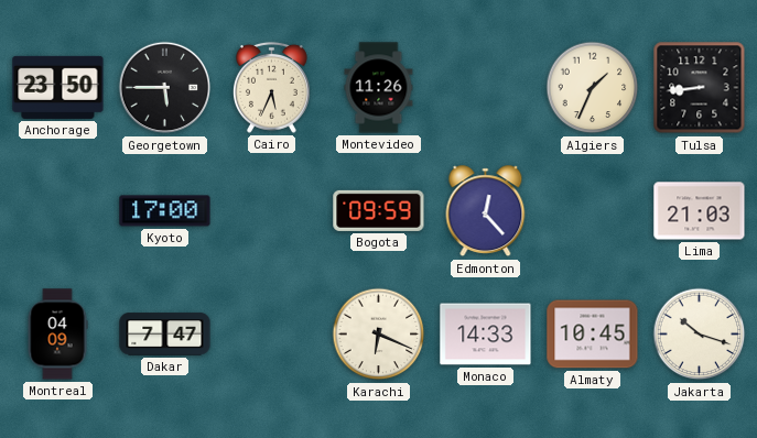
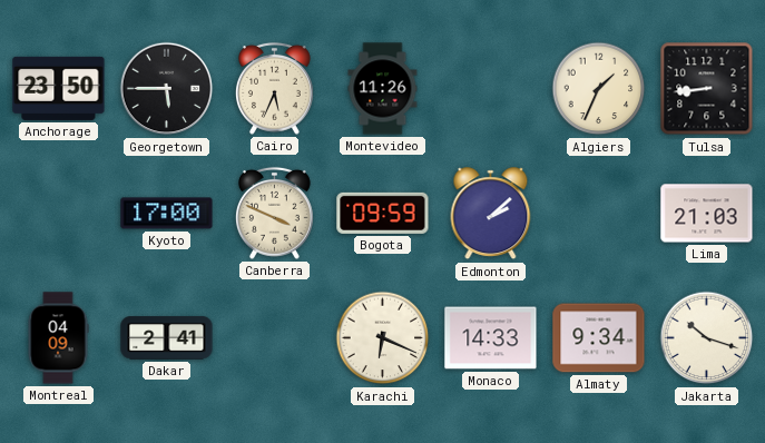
Canberra: none -> 3:49 (274, 213)
Edmonton: 12:23 -> 2:08 (491, 214)
Dakar: 7:47 -> 2:41 (167, 338)
Almaty: 10:45 -> 9:34 (599, 338)
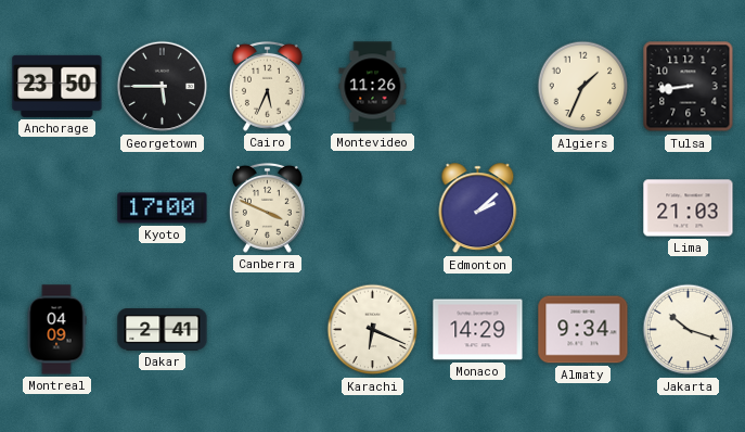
Bogota: 09:59 -> none (383, 213)
Monaco: 14:33 -> 14:29 (478, 330)
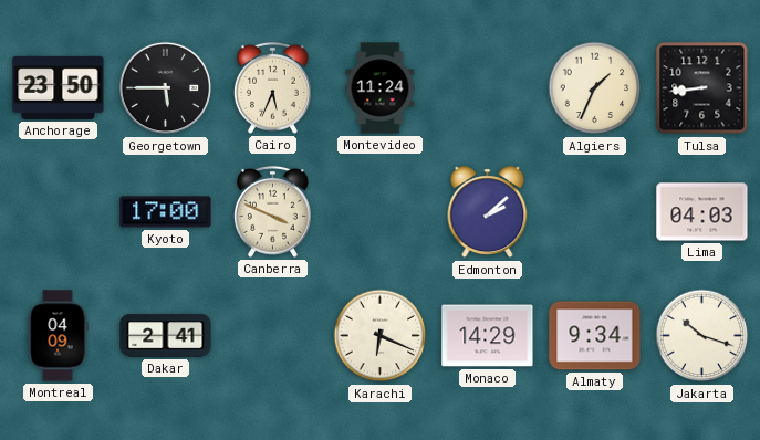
Montevideo: 11:26 -> 11:24 (381, 88)
Lima: 21:03 -> 04:03 (702, 212)
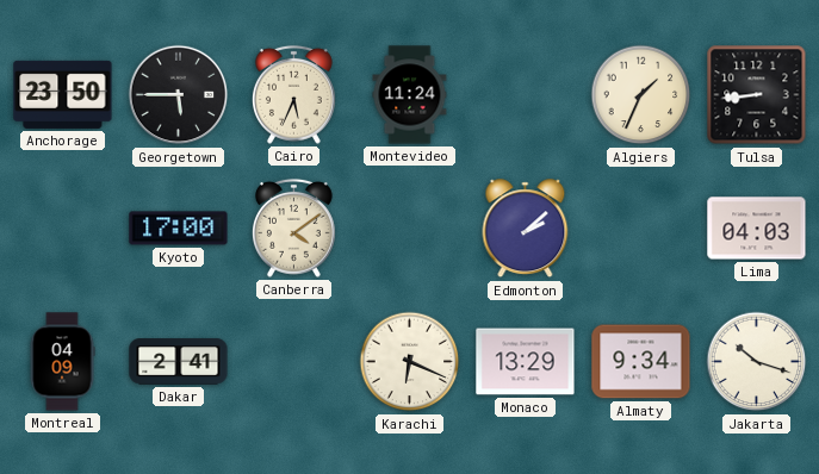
Canberra: 3:49 -> 4:09 (293, 227)
Monaco: 14:29 -> 13:29 (526, 362)
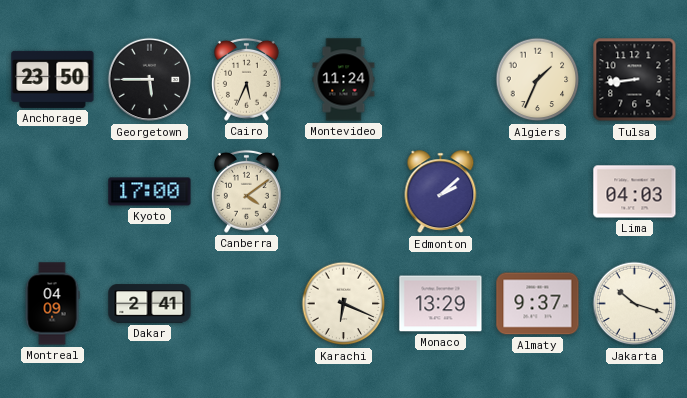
Almaty: 9:34 -> 9:37 (538, 304)
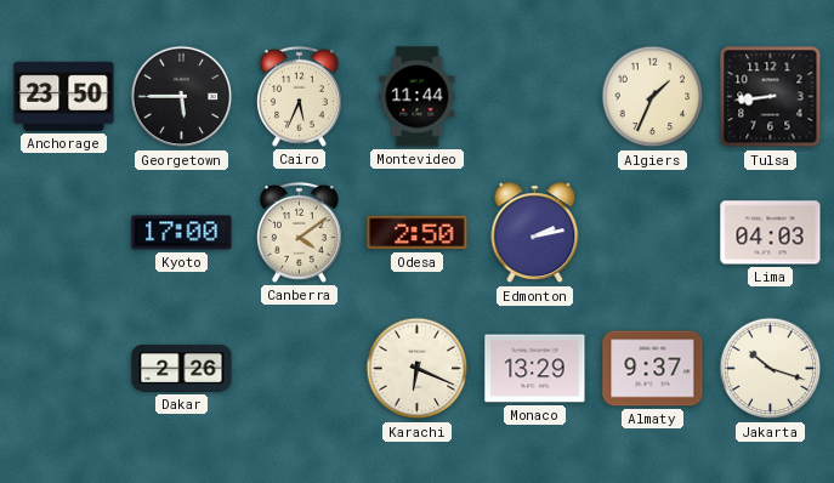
Montevideo: 11:24 -> 11:44 (418, 97)
Odesa: none -> 2:50 (418, 233)
Edmonton: 2:08 -> 2:13 (535, 233)
Montreal: 04:09 -> none (52, 304)
Dakar: 2:41 -> 2:26 (182, 369)
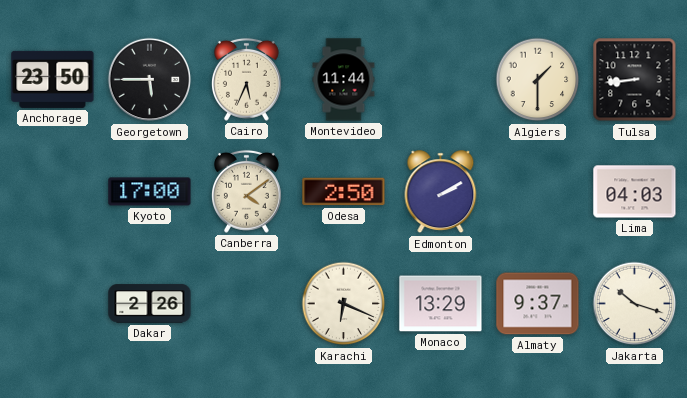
Algiers: 1:34 -> 1:30 (538, 80)
Edmonton: 2:13 -> 2:10 (441, 192)
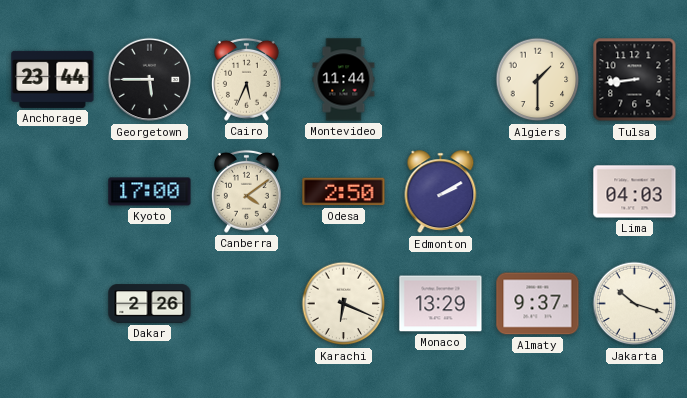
Anchorage: 23:50 -> 23:44 (53, 79)
